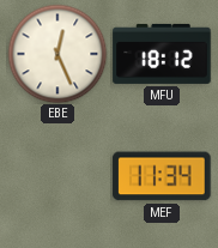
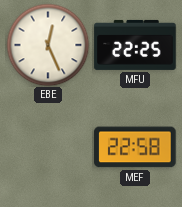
MFU: 18:12 -> 22:25 (135, 45)
MEF: 11:34 -> 22:58 (135, 147)
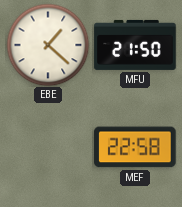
EBE: 12:26 -> 1:22 (48, 45)
MFU: 22:25 -> 21:50 (135, 45)
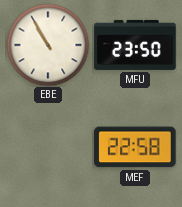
EBE: 1:22 -> 10:55 (48, 45)
MFU: 21:50 -> 23:50 (135, 45)
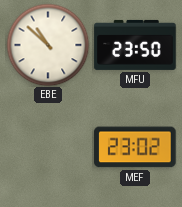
EBE: 10:55 -> 10:52 (48, 45)
MEF: 22:58 -> 23:02 (135, 147)
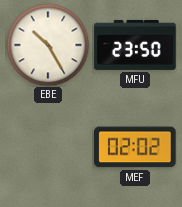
EBE: 10:52 -> 10:25 (48, 45)
MEF: 23:02 -> 02:02 (135, 147)
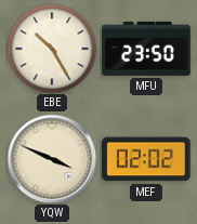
YQW: none -> 3:49 (52, 159)
